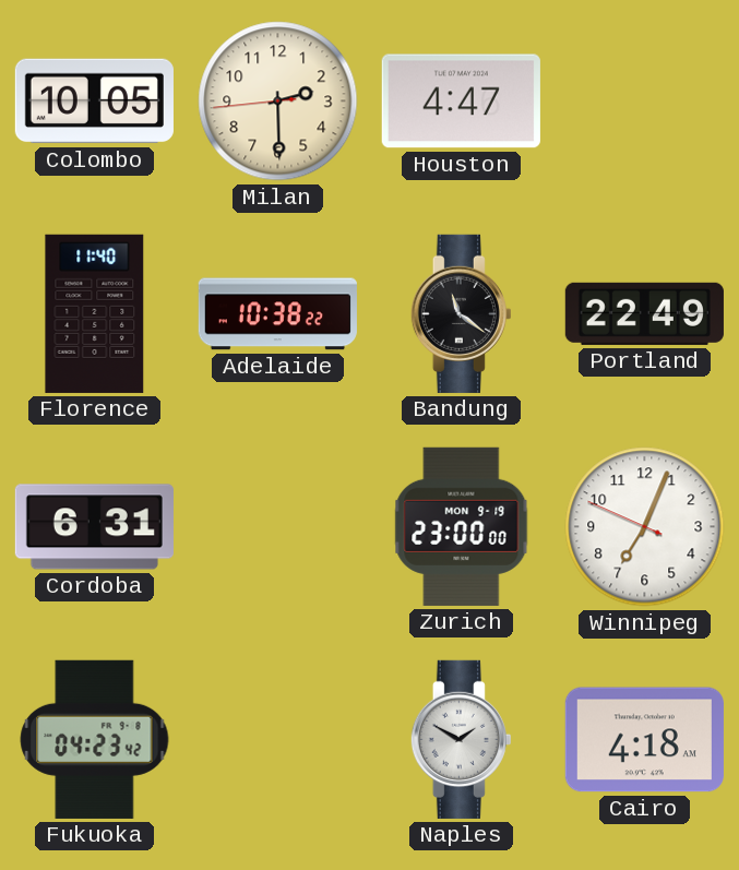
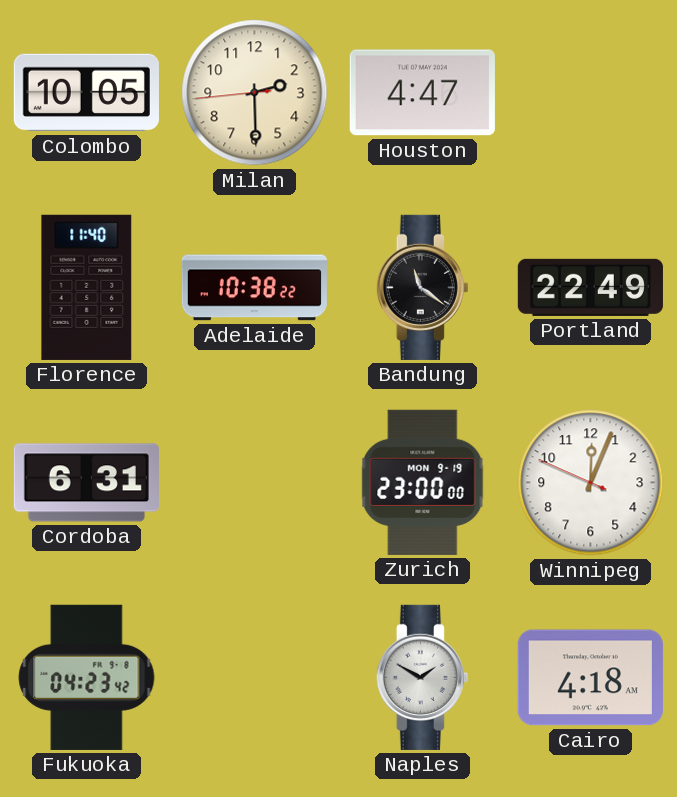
Winnipeg: 7:03 -> 12:03 (591, 483)
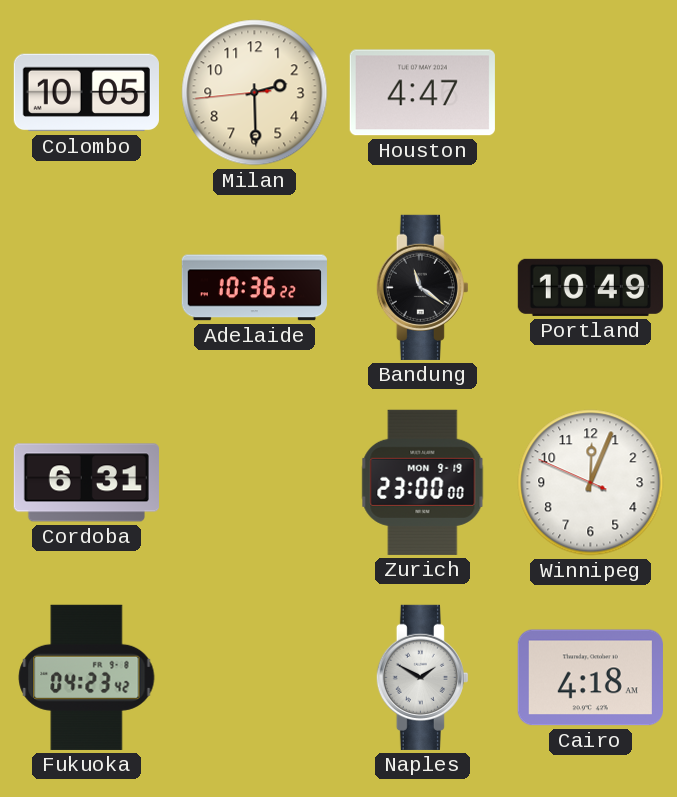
Florence: 11:40 -> none (87, 287)
Adelaide: 10:38 -> 10:36 (254, 288)
Portland: 22:49 -> 10:49 (590, 287)
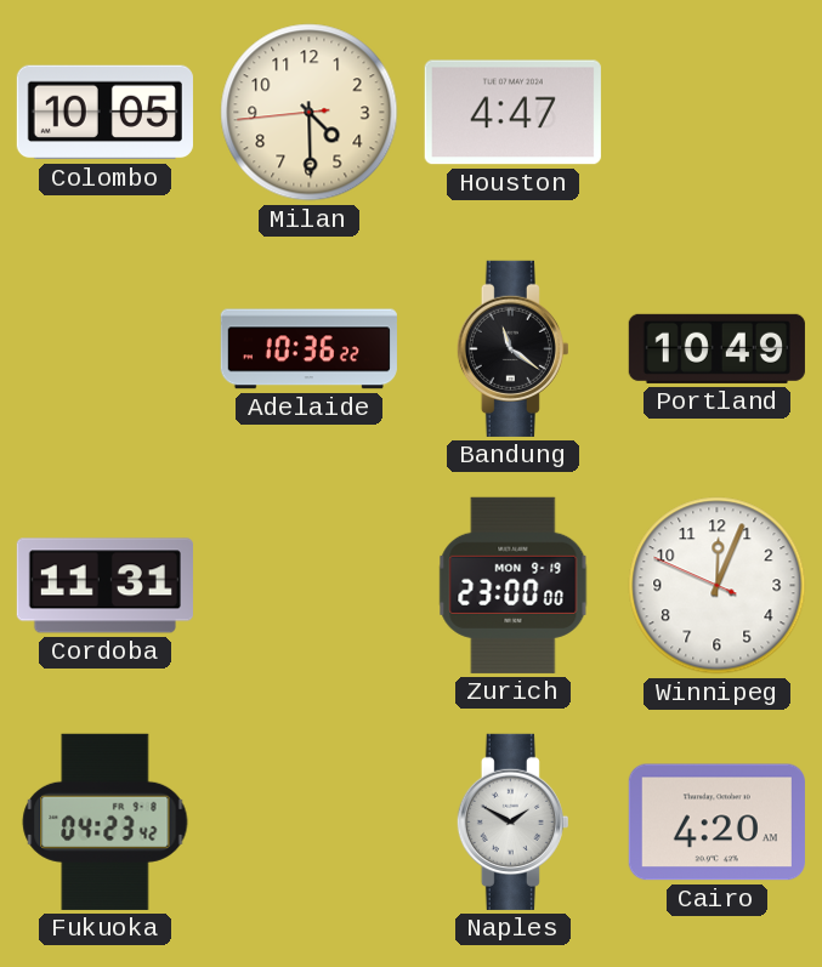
Milan: 2:29 -> 4:29 (310, 113)
Cordoba: 6:31 -> 11:31 (104, 586)
Cairo: 4:18 -> 4:20 (716, 823)
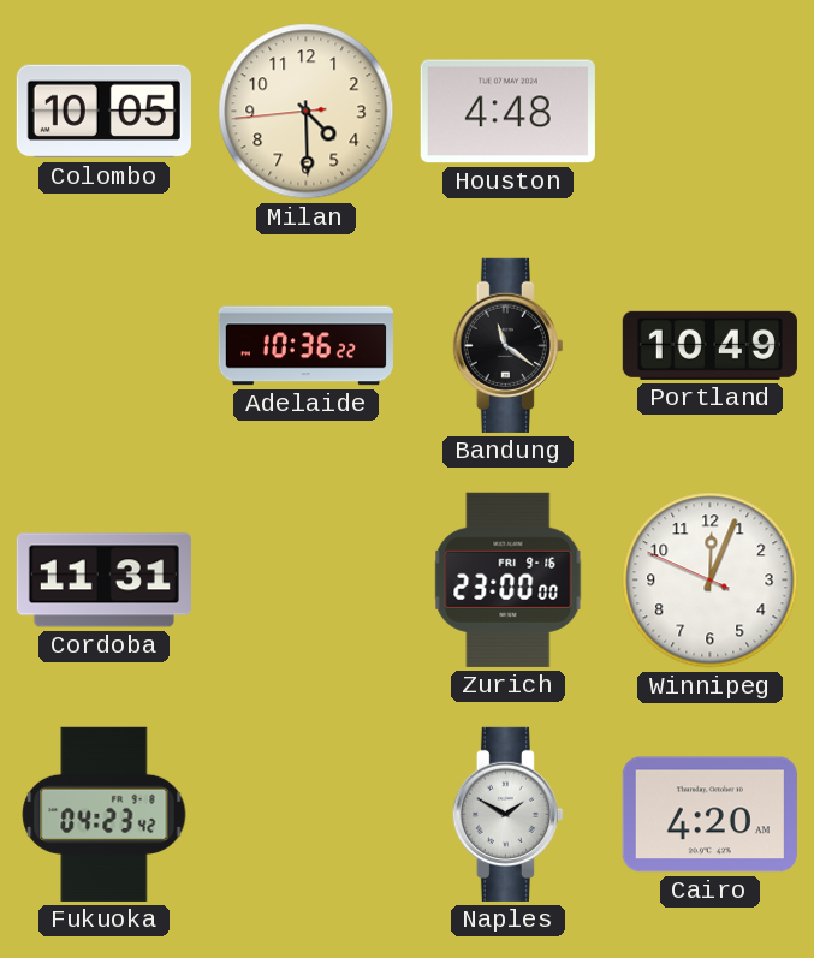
Houston: 4:47 -> 4:48 (507, 112)
Zurich date: MON 9-19 -> FRI 9-16 (509, 579)
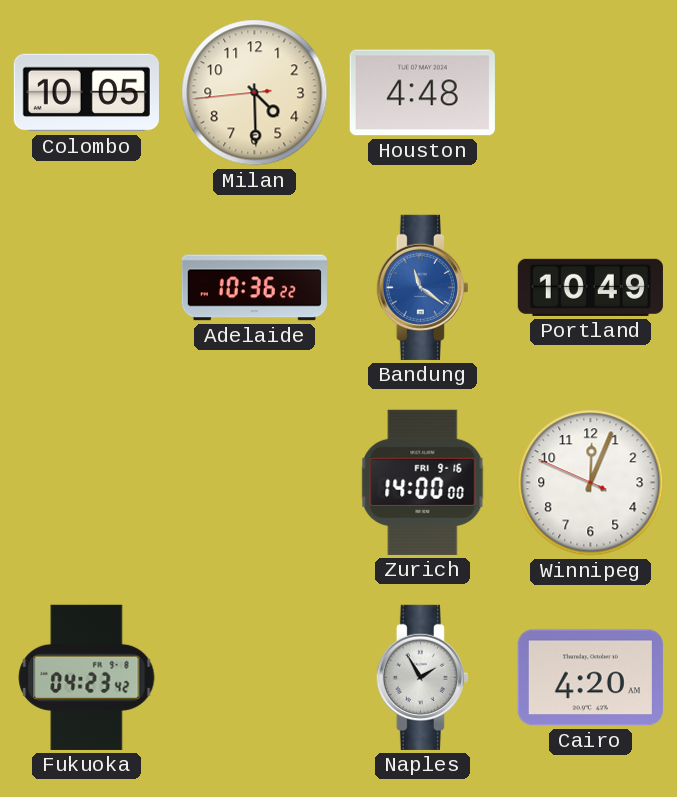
Bandung dial: black -> blue (422, 287)
Cordoba: 11:31 -> none (103, 581)
Zurich: 23:00 -> 14:00 (423, 482)
Naples: 1:50 -> 1:55 (422, 677)
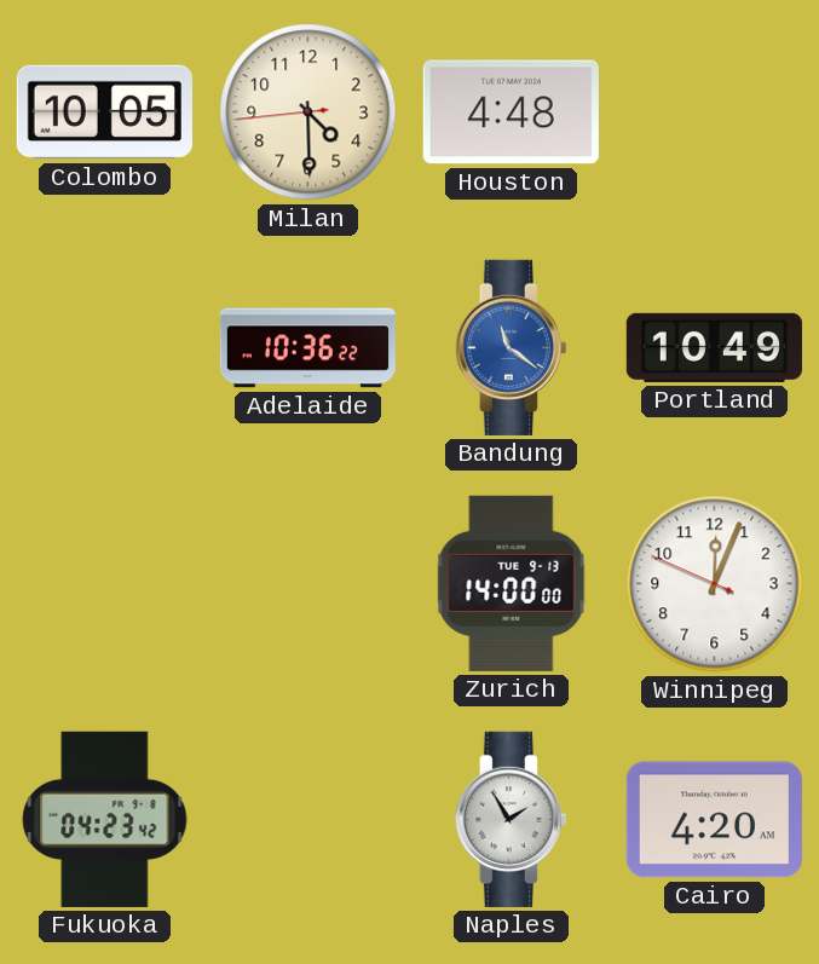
Zurich date: FRI 9-16 -> TUE 9-13 (512, 583)
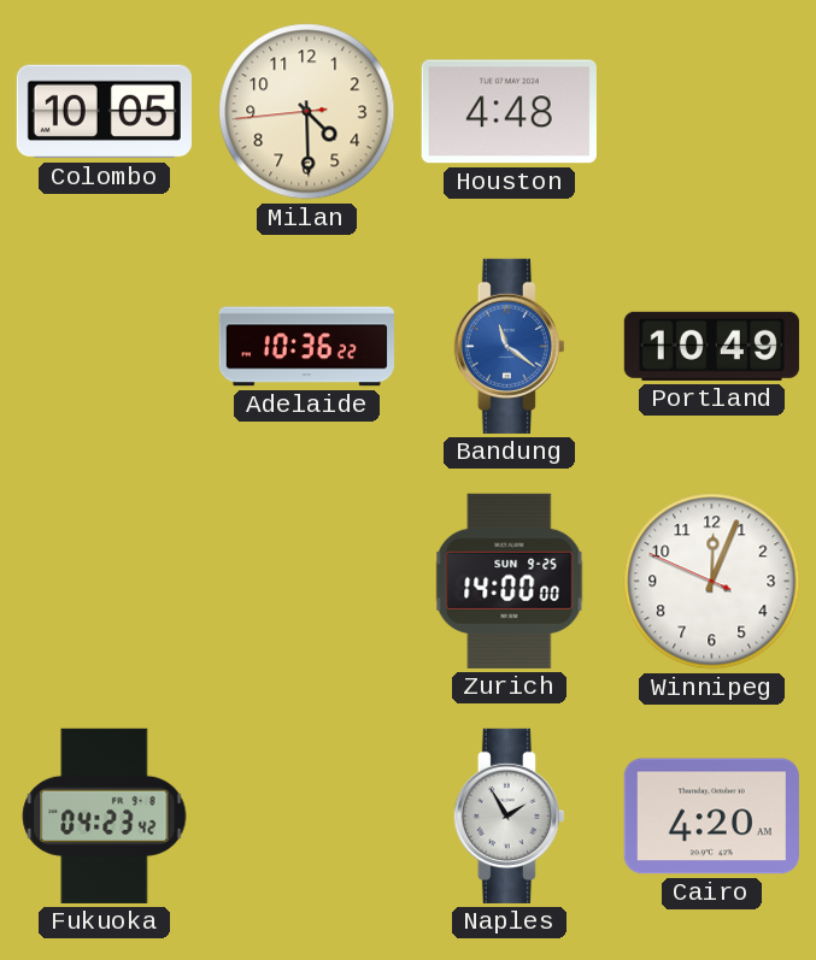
Zurich date: TUE 9-13 -> SUN 9-25 (510, 581)
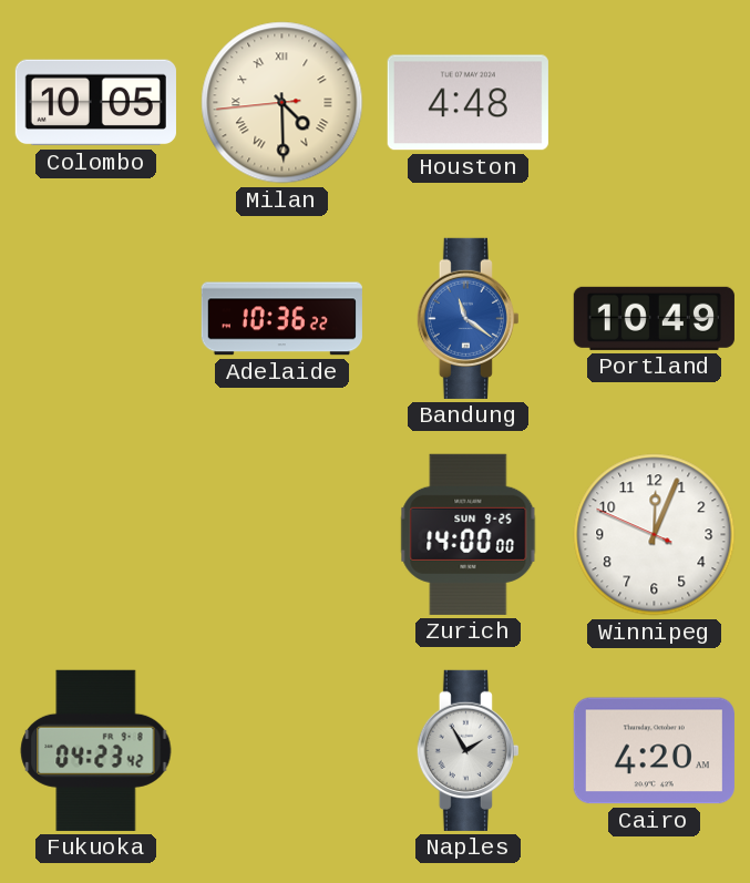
Milan numerals: Arabic -> Roman (282, 103)
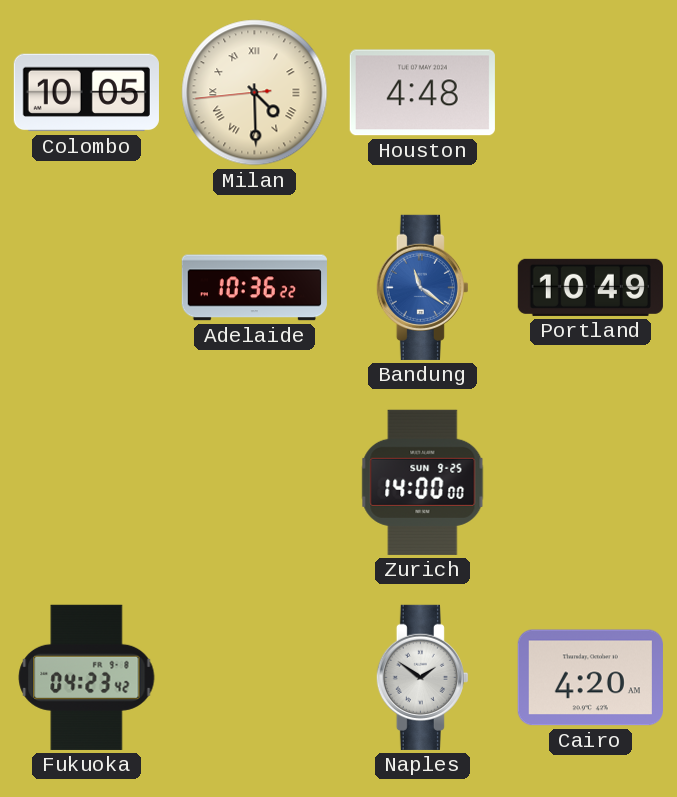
Winnipeg: 12:03 -> none (655, 535)
Naples: 1:55 -> 1:51 (422, 677)
